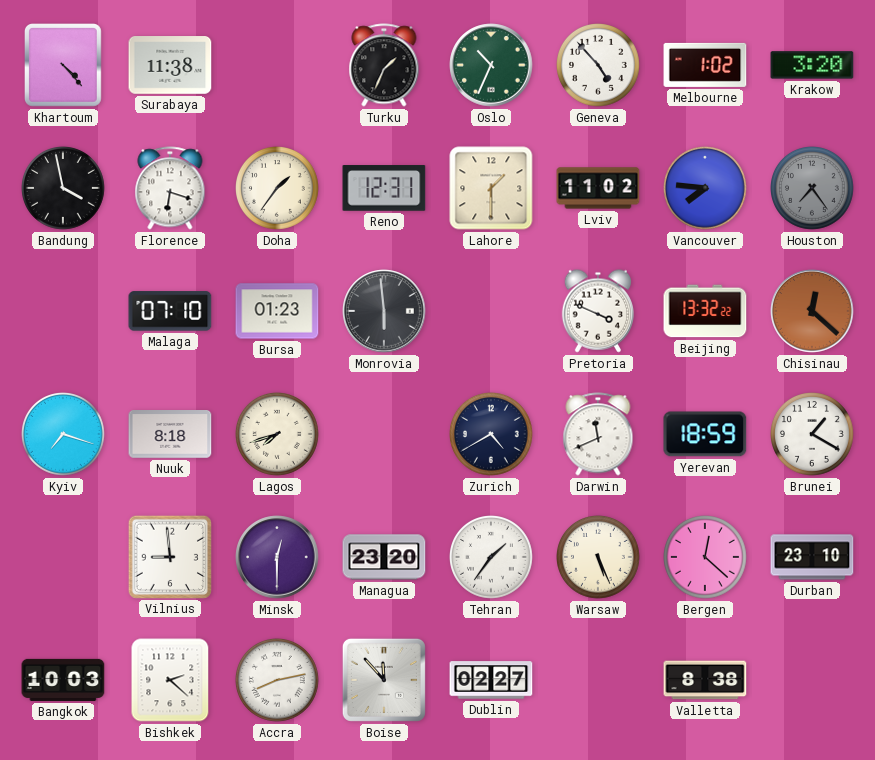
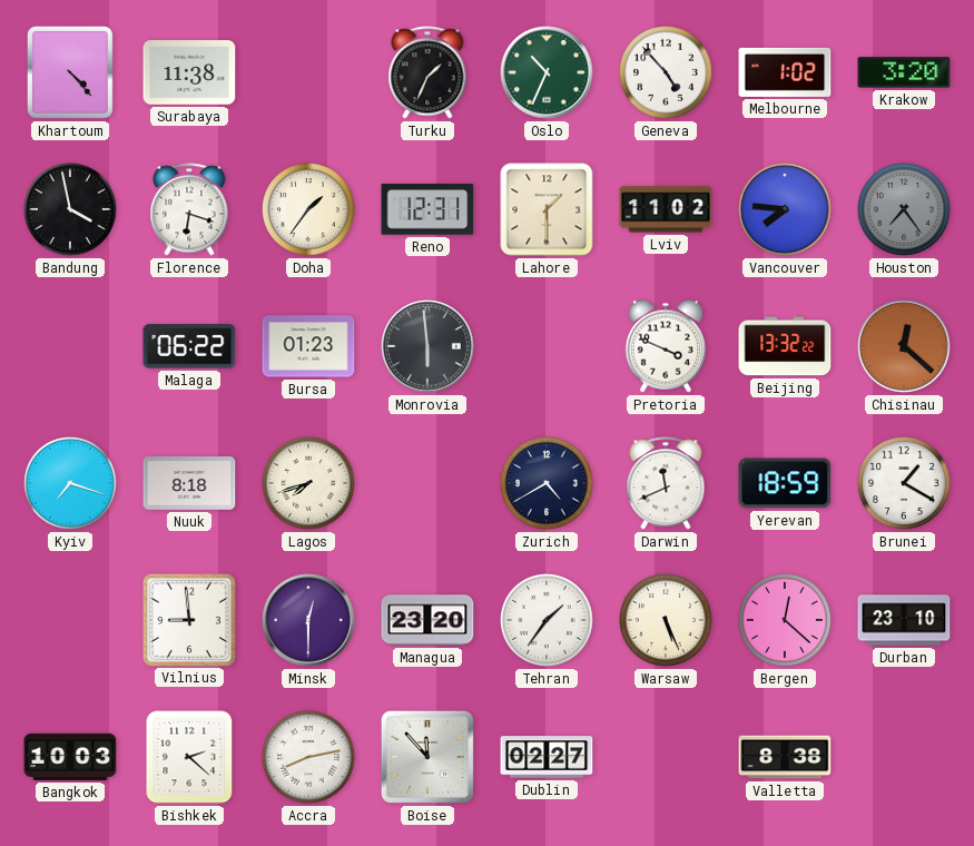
Malaga: 07:10 -> 06:22 (189, 346)
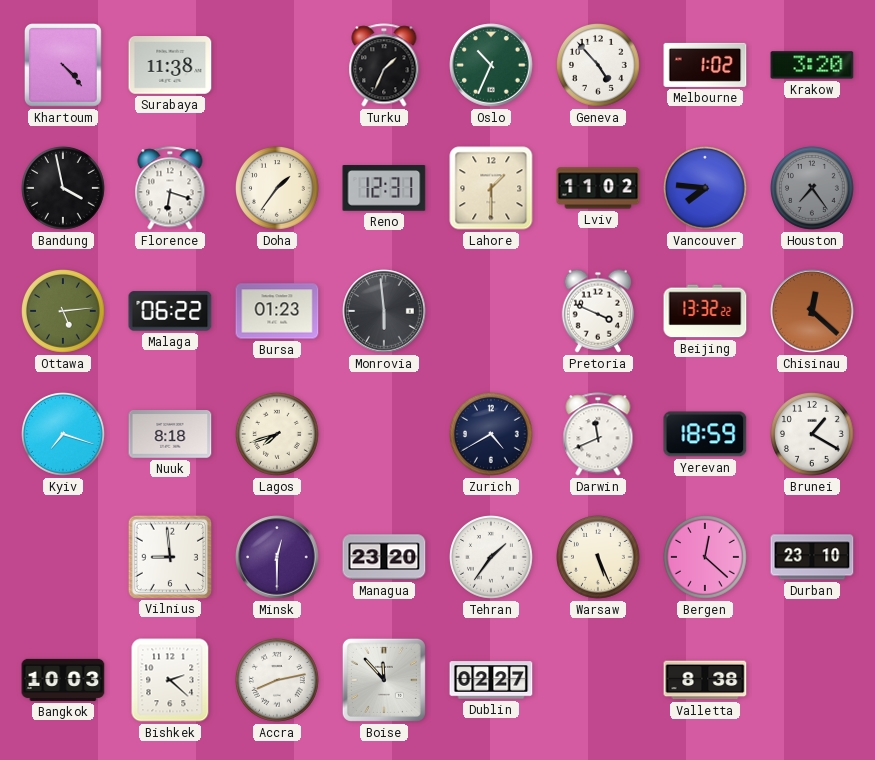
Ottawa: none -> 5:14 (64, 312)
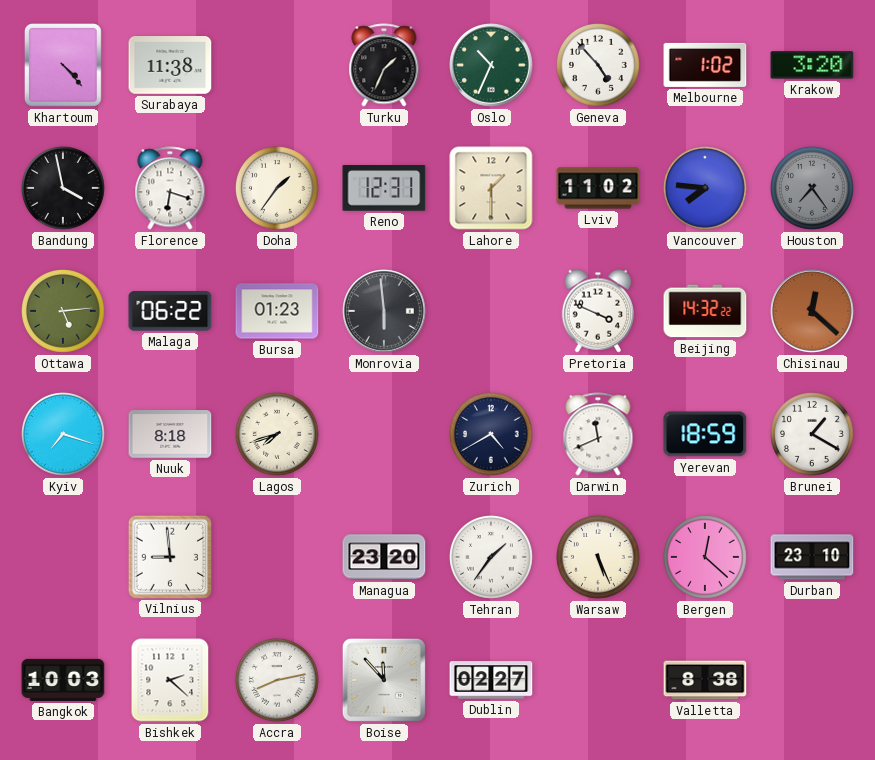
Beijing: 13:32 -> 14:32 (705, 311)
Minsk: 12:30 -> none (277, 557)
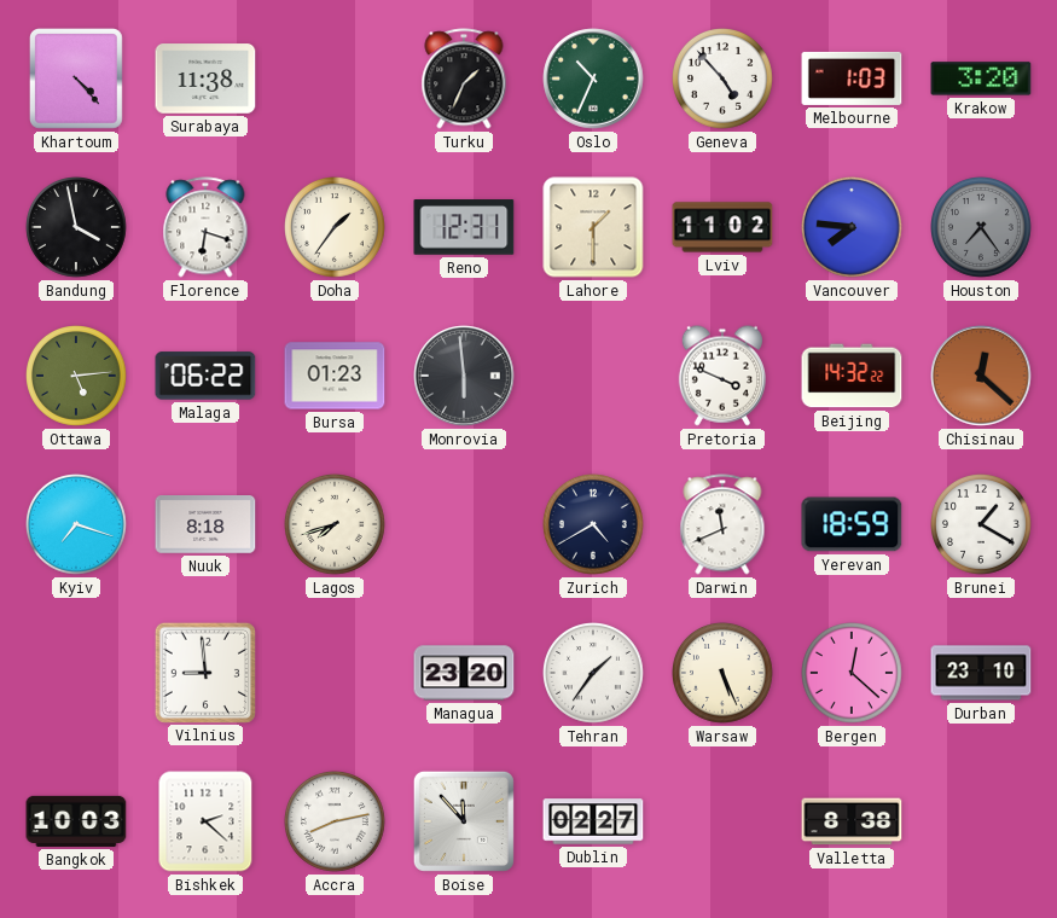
Melbourne: 1:02 -> 1:03 (852, 79)
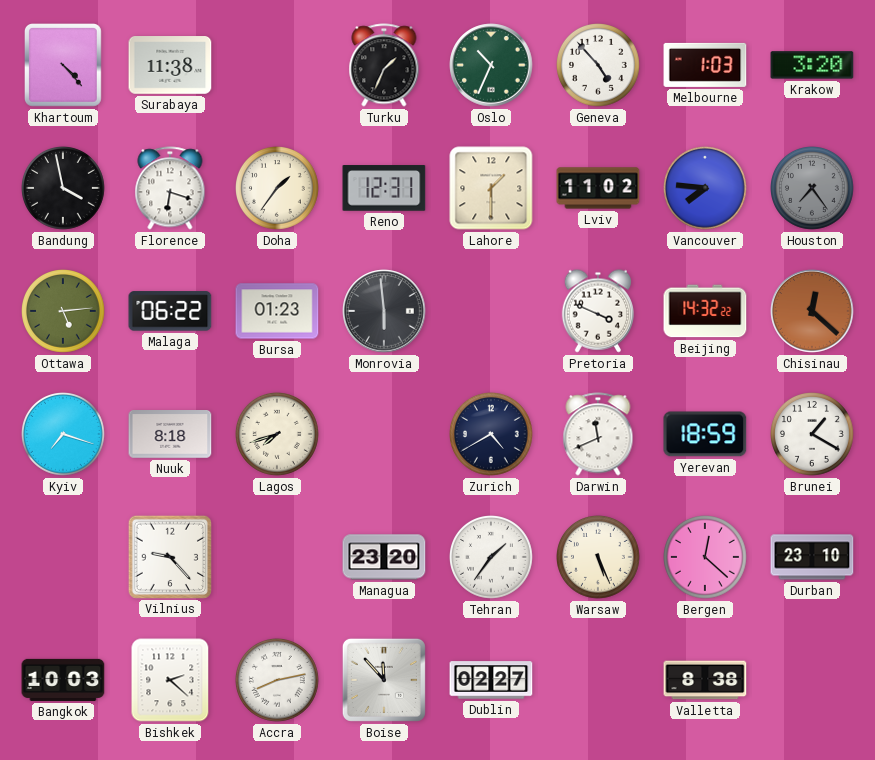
Vilnius: 8:59 -> 9:23 (169, 556)
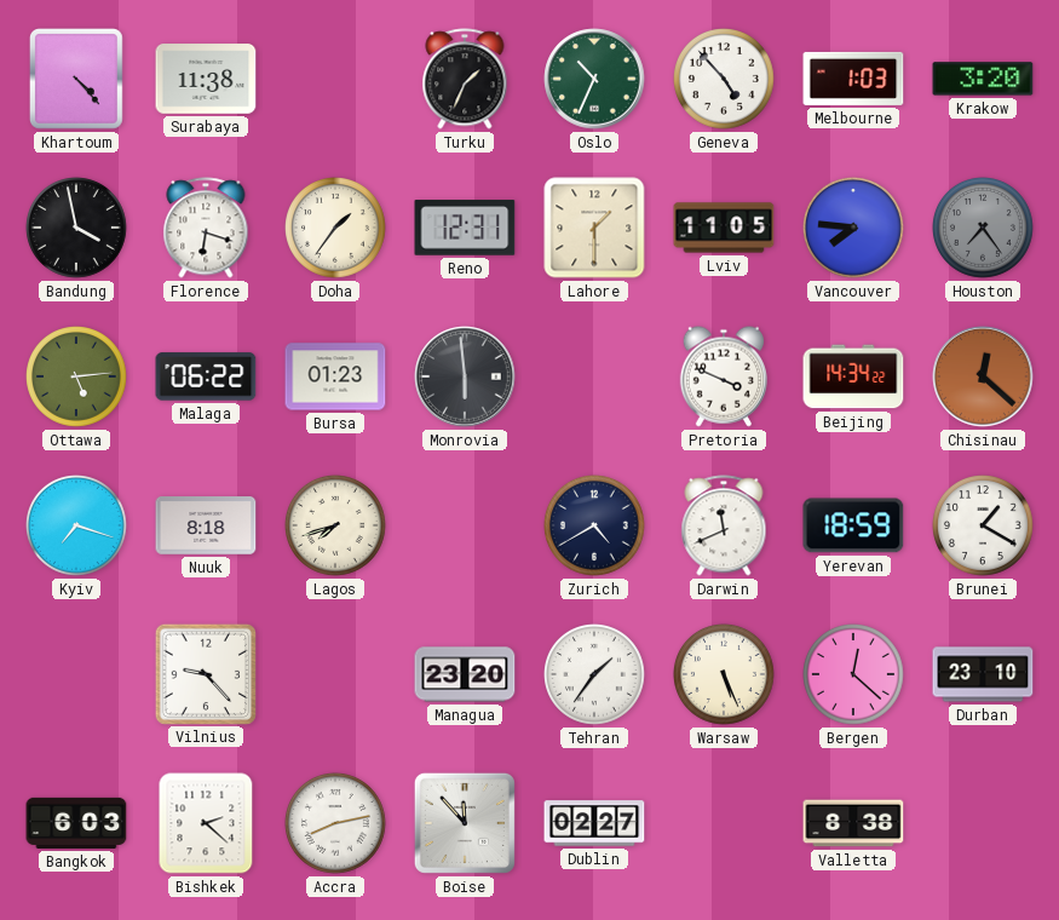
Lviv: 11:02 -> 11:05 (724, 228)
Beijing: 14:32 -> 14:34 (853, 376)
Bangkok: 10:03 -> 6:03 (76, 823)
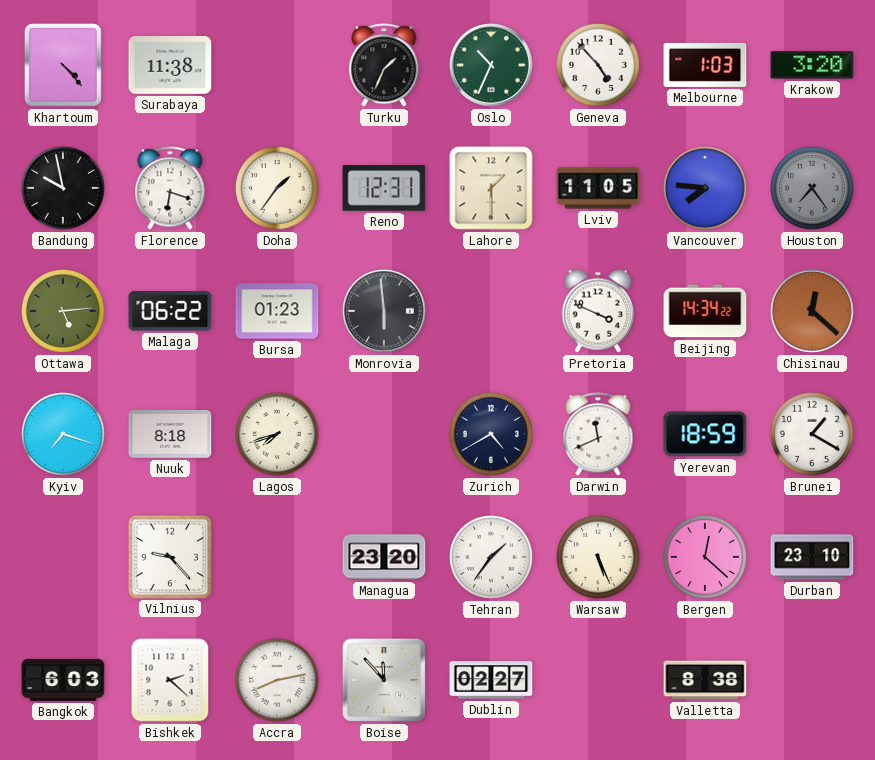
Bandung: 3:58 -> 9:58 (64, 189)
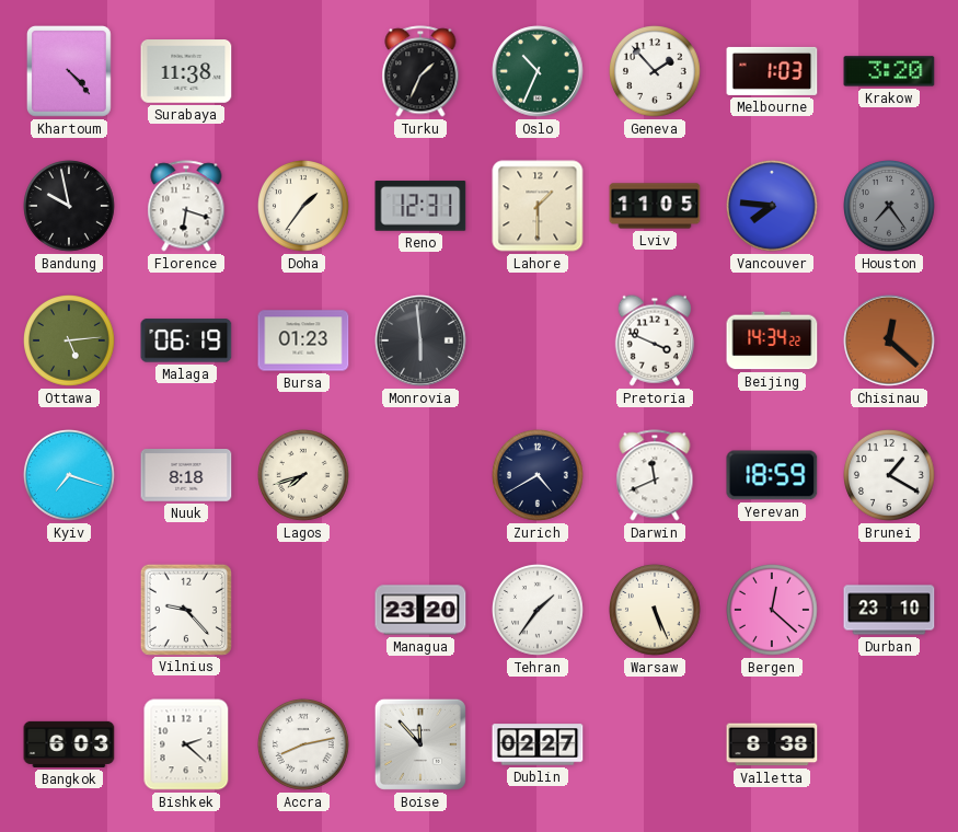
Geneva: 4:53 -> 1:53 (656, 72)
Malaga: 06:22 -> 06:19 (186, 340)
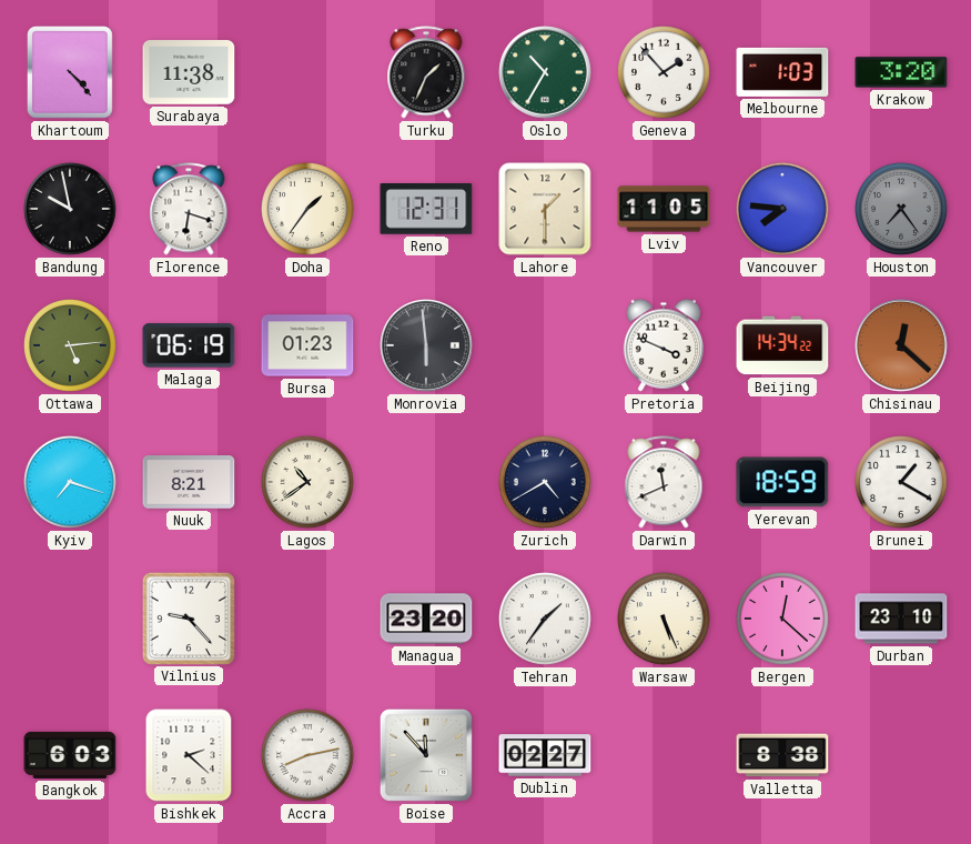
Oslo: 10:34 -> 10:35 (545, 72)
Nuuk: 8:18 -> 8:21 (189, 483)
Lagos: 7:42 -> 10:39 (309, 483)
